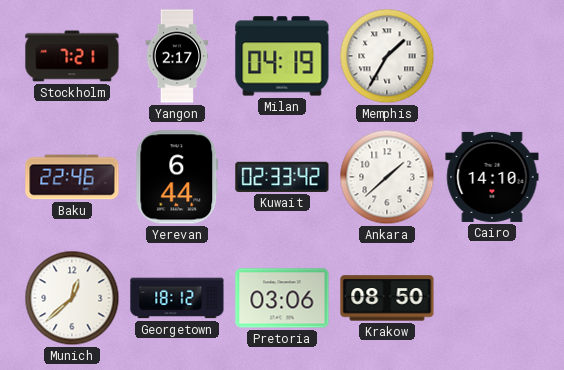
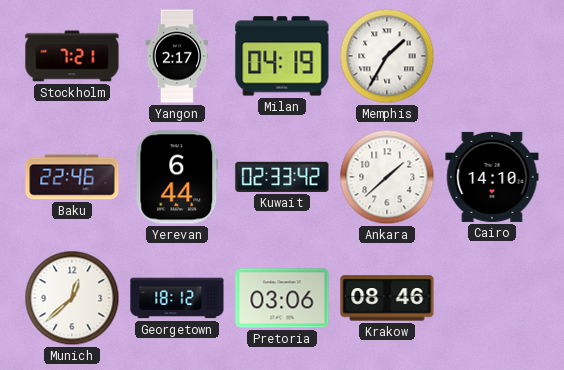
Krakow: 08:50 -> 08:46 (387, 298)
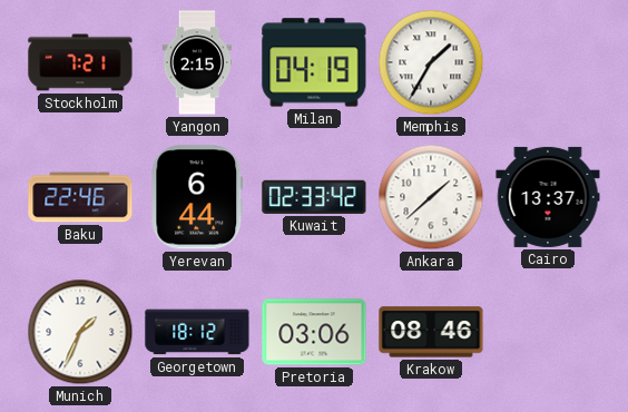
Yangon: 2:17 -> 2:15 (197, 62)
Cairo: 14:10 -> 13:37 (548, 197)
Munich: 12:38 -> 1:34 (80, 332)
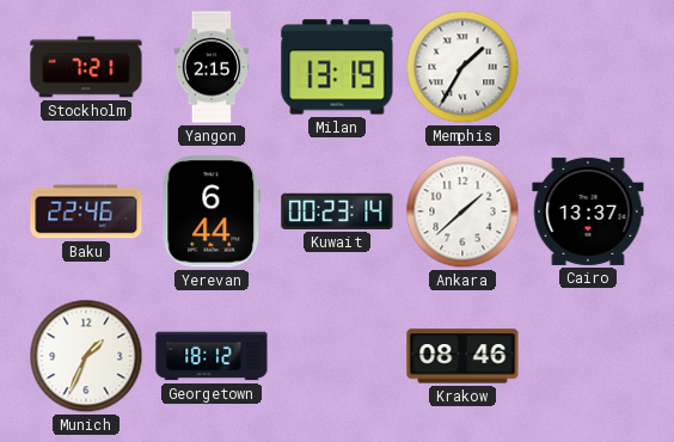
Milan: 04:19 -> 13:19 (337, 67)
Kuwait: 02:33 -> 00:23 (337, 211)
Pretoria: 03:06 -> none (314, 332)
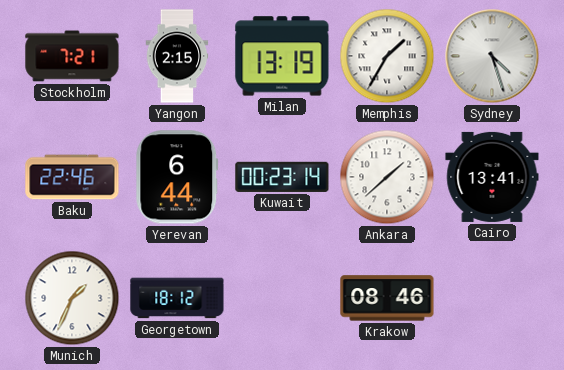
Sydney: none -> 4:27 (492, 56)
Cairo: 13:37 -> 13:41 (492, 177)
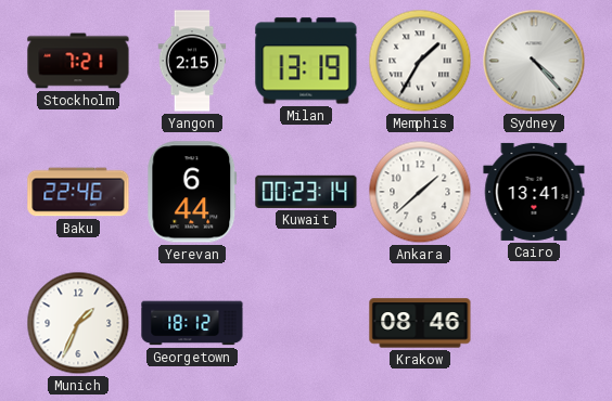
Sydney: 4:27 -> 4:23 (534, 61)
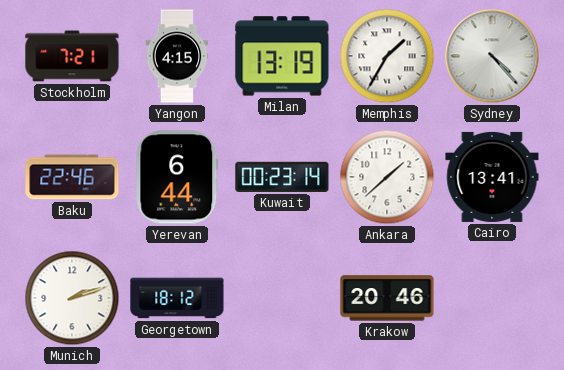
Yangon: 2:15 -> 4:15 (177, 56)
Munich: 1:34 -> 2:12 (72, 298)
Krakow: 08:46 -> 20:46 (387, 298)
